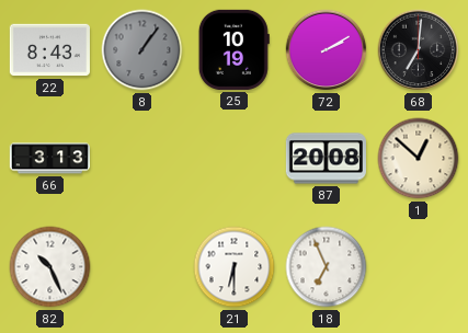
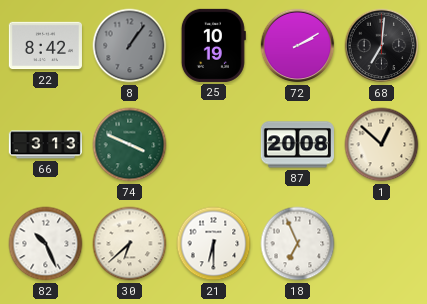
22: 8:43 -> 8:42 (45, 46)
74: none -> 3:49 (130, 145)
30: none -> 6:38 (130, 244)
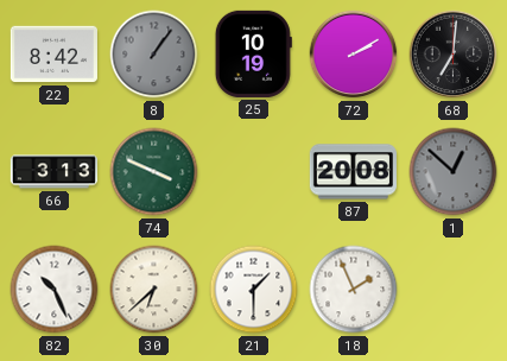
1 dial: cream -> grey (454, 172)
21: 6:30 -> 1:30 (254, 290)
18: 6:56 -> 1:56 (354, 290)
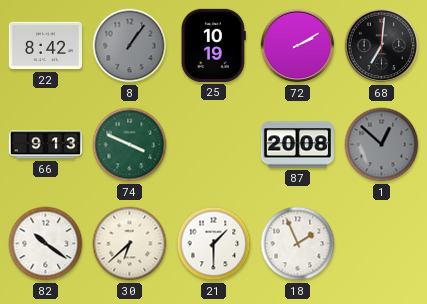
66: 3:13 -> 9:13 (45, 145)
82: 10:26 -> 10:21 (46, 244)
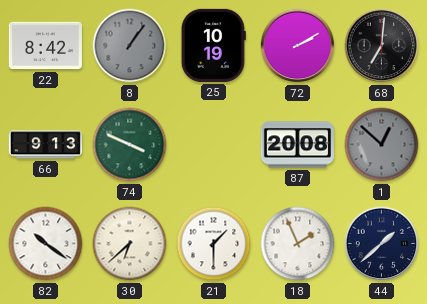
44: none -> 1:38 (382, 244)
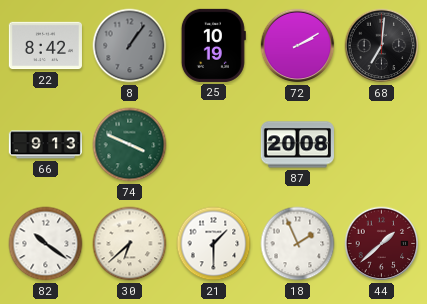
1: 12:52 -> none (382, 145)
44 dial: navy -> burgundy (382, 244)
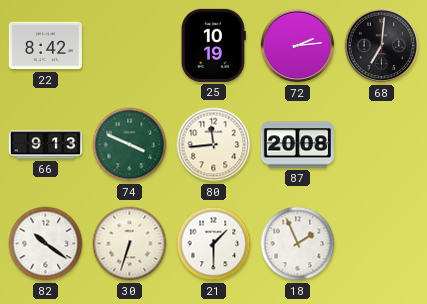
8: 1:06 -> none (130, 46)
72: 2:10 -> 2:14 (298, 46)
80: none -> 11:44 (214, 145)
30: 6:38 -> 6:33 (130, 244)
44: 1:38 -> none (382, 244)
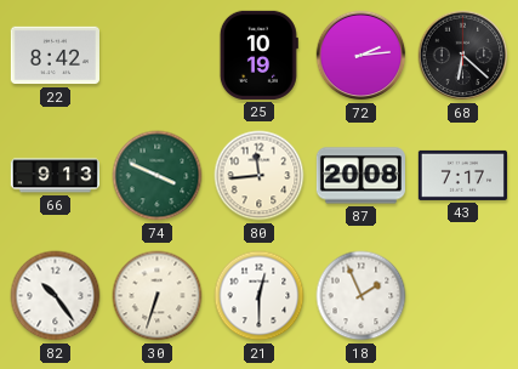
68: 7:01 -> 6:22 (463, 56)
43: none -> 7:17 (462, 175)
82: 10:21 -> 10:24 (56, 296)
21: 1:30 -> 12:30 (260, 296)
